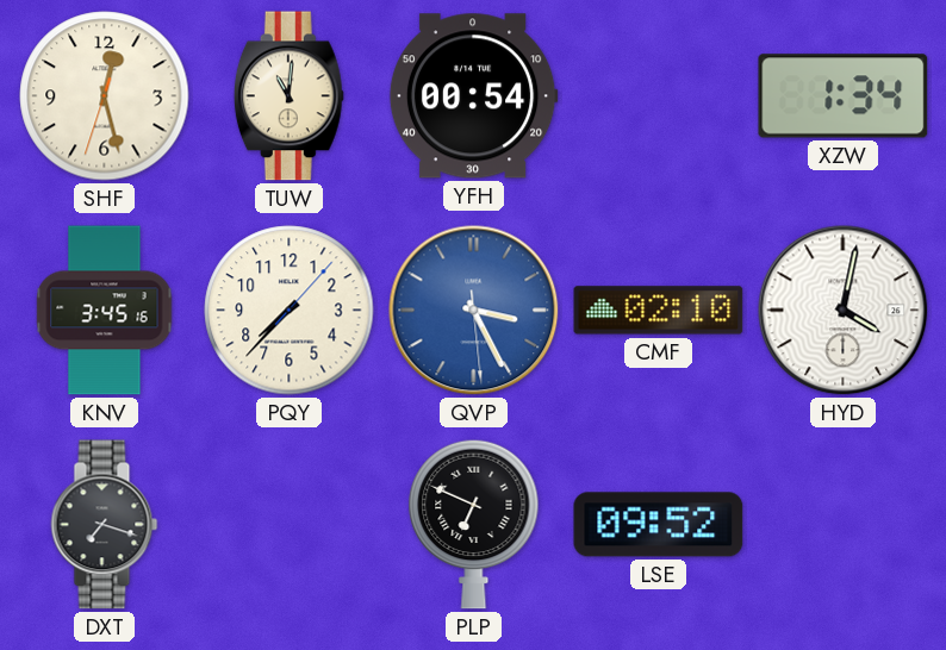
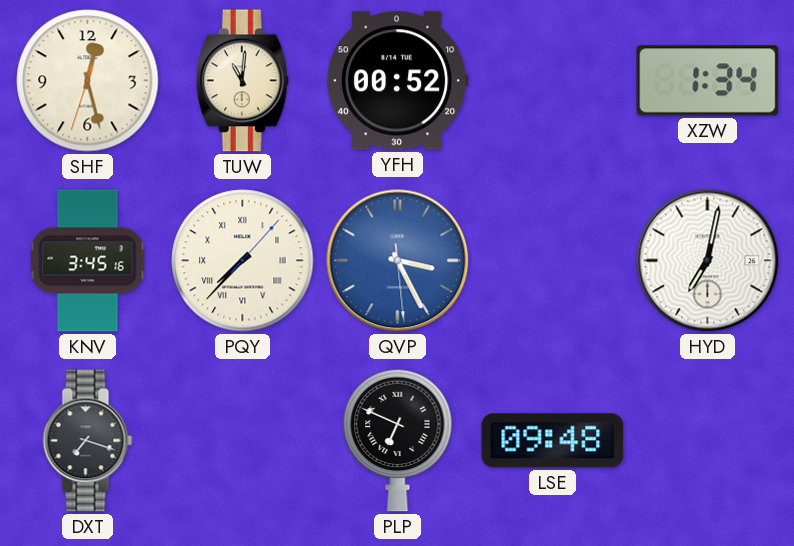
YFH: 00:54 -> 00:52 (397, 81)
PQY numerals: Arabic -> Roman (243, 261)
CMF: 02:10 -> none (659, 311)
HYD: 4:02 -> 7:02 (708, 261)
LSE: 09:52 -> 09:48 (553, 441)
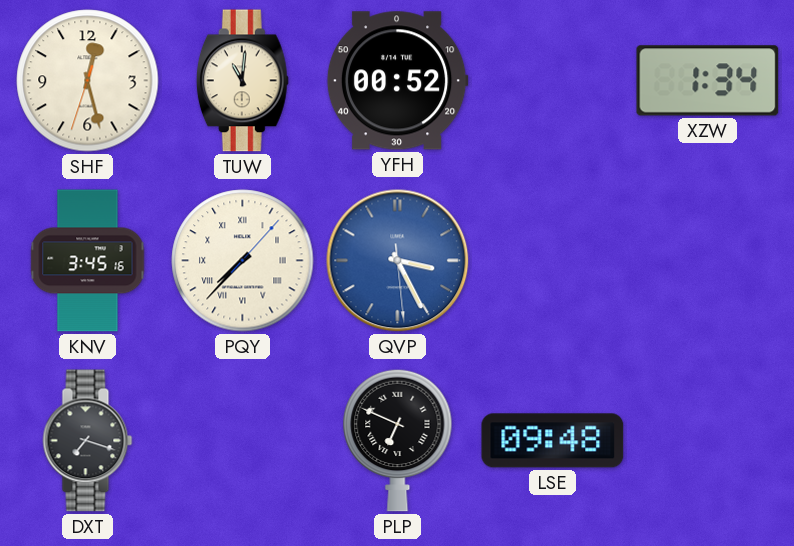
HYD: 7:02 -> none (708, 261)
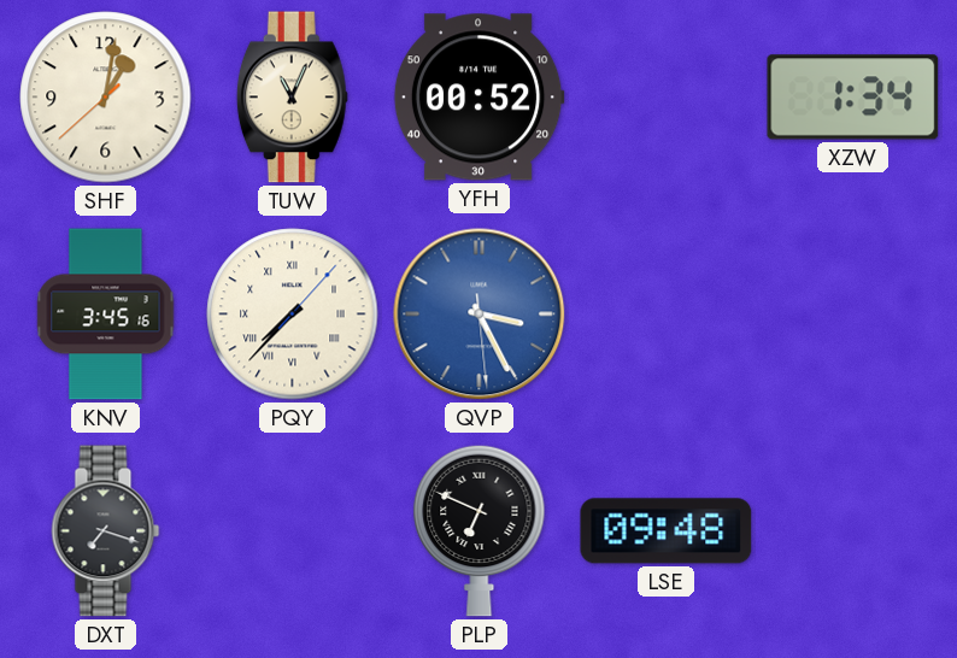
SHF: 12:27 -> 1:01 (106, 98)
TUW: 11:01 -> 11:04 (292, 98)
